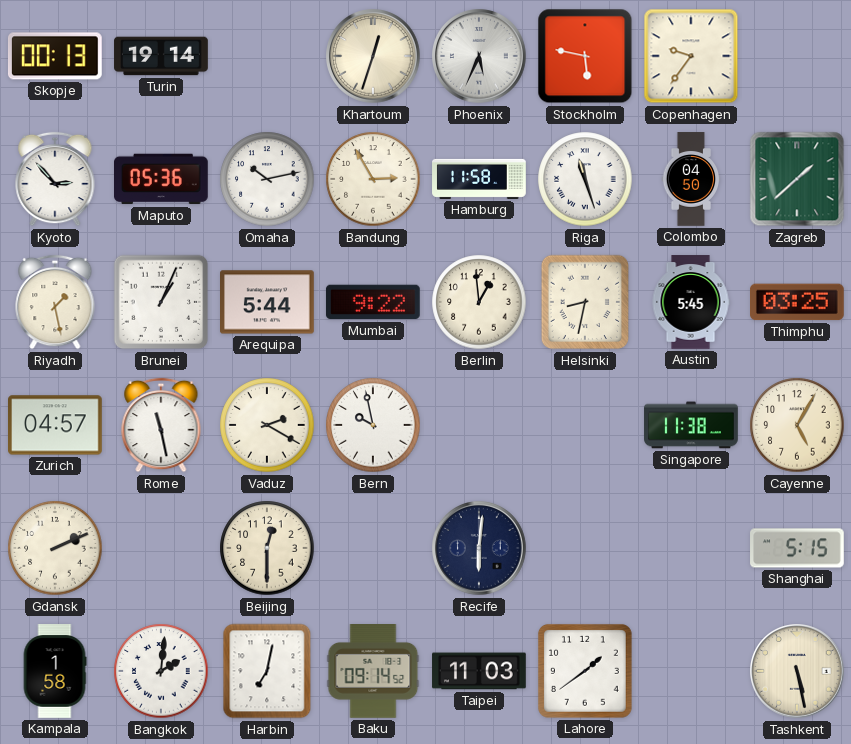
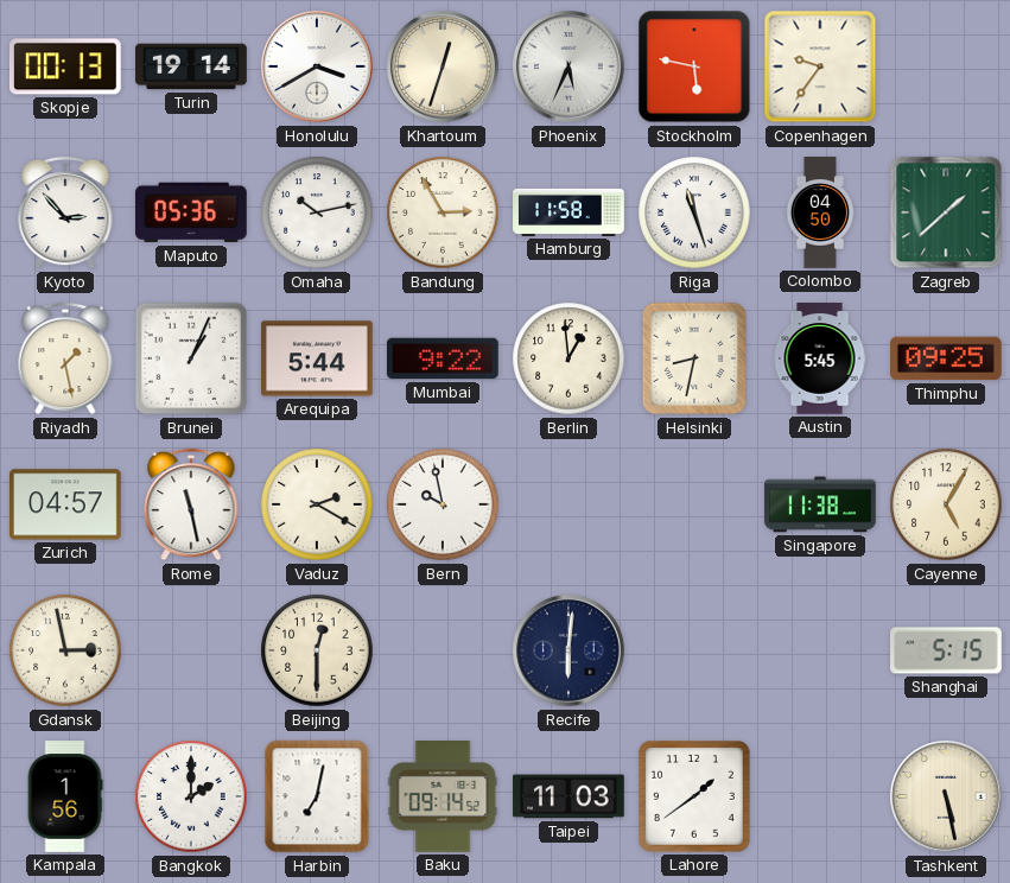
Honolulu: none -> 3:40 (317, 66)
Thimphu: 03:25 -> 09:25 (947, 358)
Gdansk: 2:11 -> 2:58 (65, 650)
Kampala: 1:58 -> 1:56 (65, 796)
Bangkok: 2:01 -> 2:00 (191, 796)
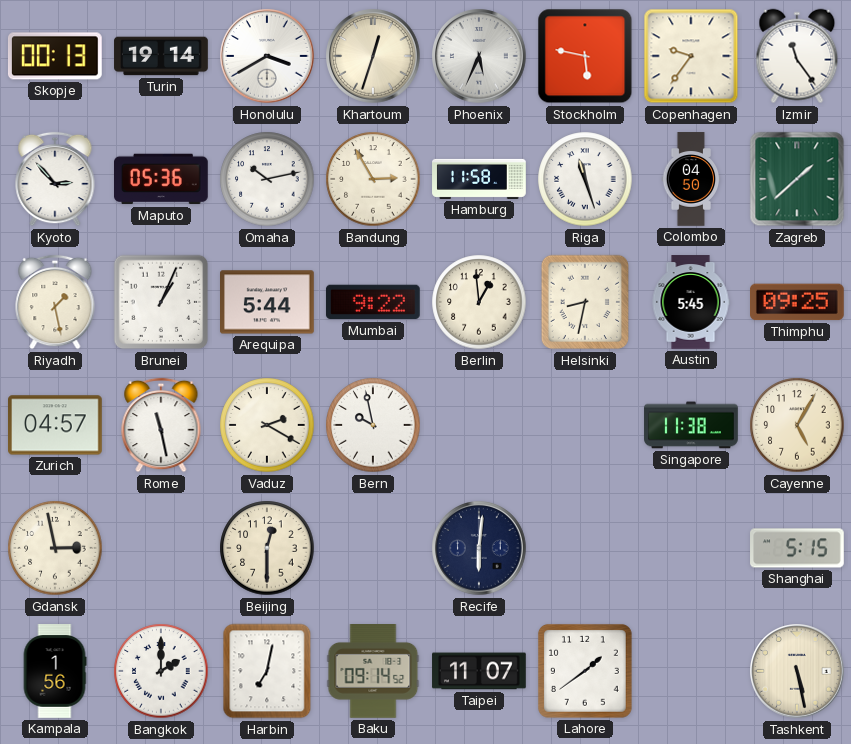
Izmir: none -> 11:24 (797, 56)
Taipei: 11:03 -> 11:07 (479, 671)
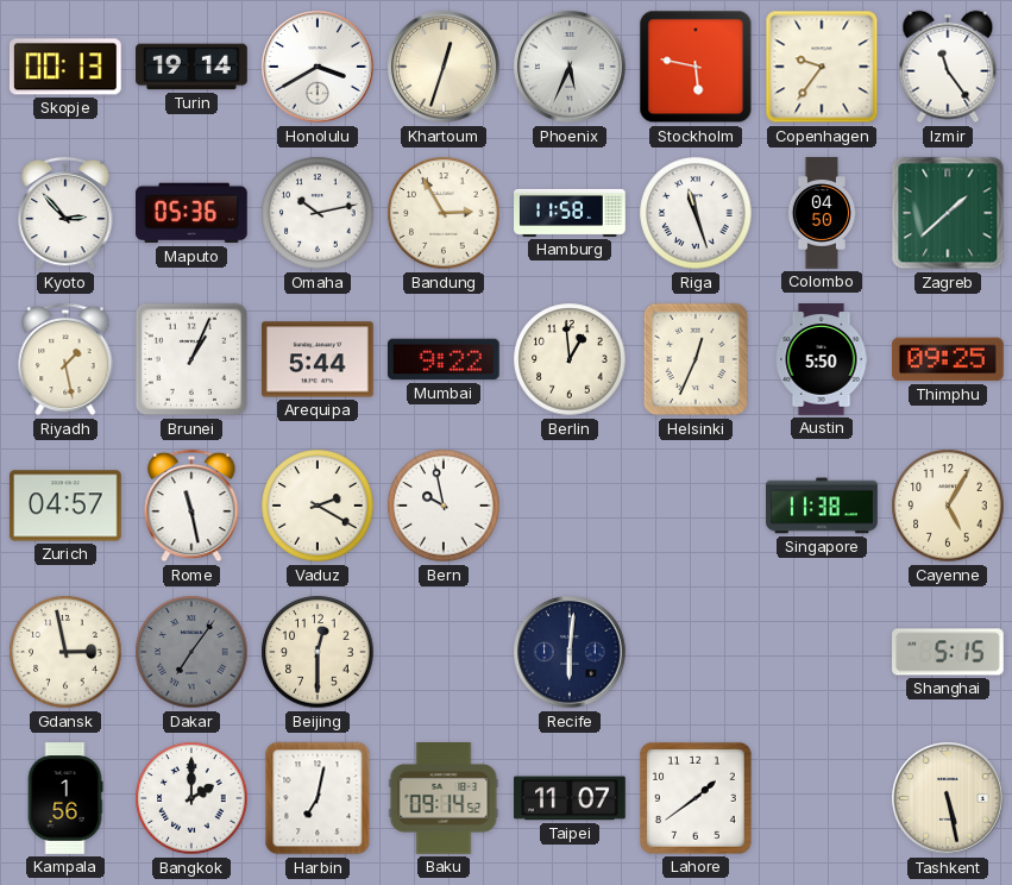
Helsinki: 8:32 -> 12:34 (694, 359)
Austin: 5:45 -> 5:50 (822, 359)
Dakar: none -> 7:06 (191, 652)
